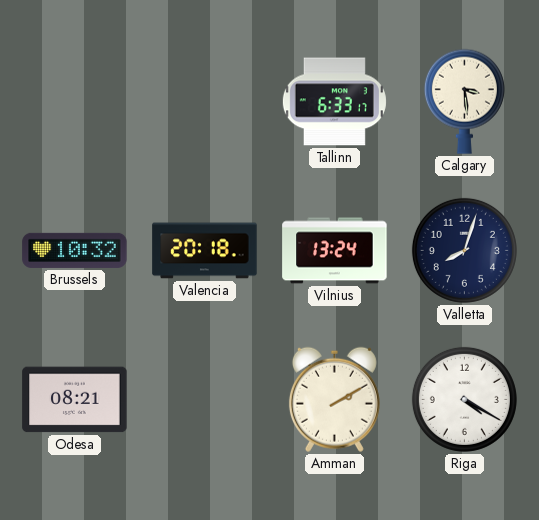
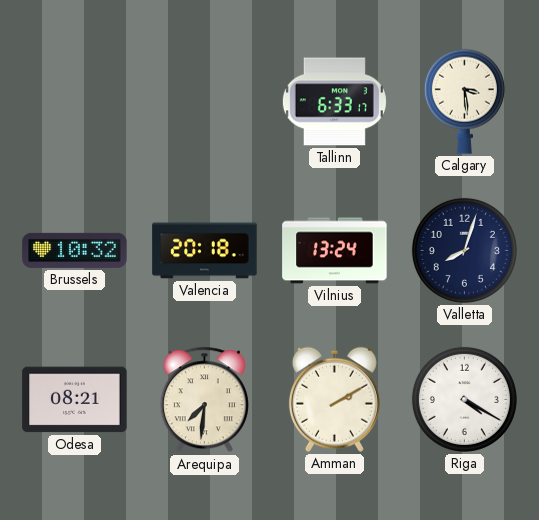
Arequipa: none -> 7:31 (204, 400)
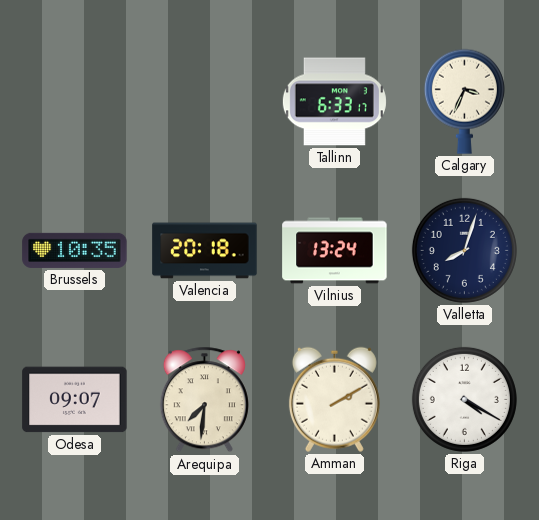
Calgary: 3:29 -> 3:34 (464, 101)
Brussels: 10:32 -> 10:35 (75, 250)
Odesa: 08:21 -> 09:07 (75, 400)
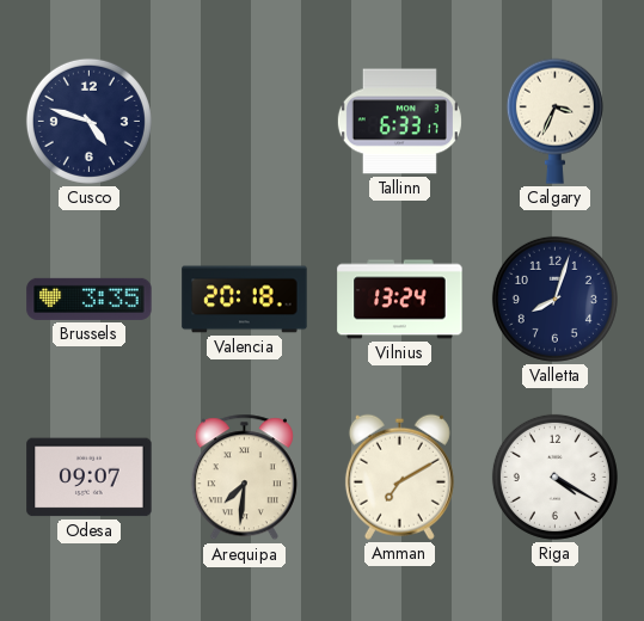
Cusco: none -> 4:48 (88, 121)
Brussels: 10:35 -> 3:35 (90, 299)
Amman: 2:10 -> 7:10 (399, 476)
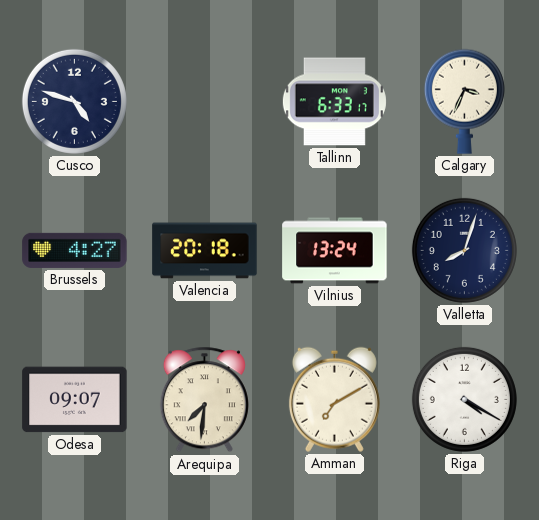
Brussels: 3:35 -> 4:27 (75, 250)
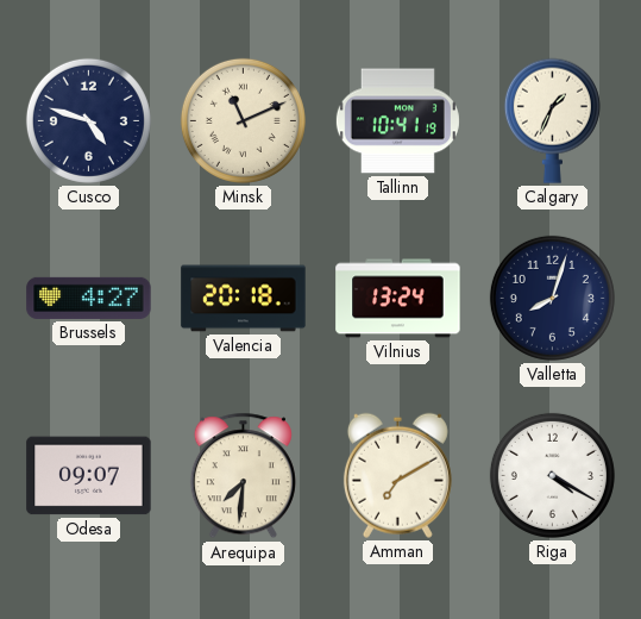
Minsk: none -> 11:11 (243, 120)
Tallinn: 6:33 -> 10:41 (397, 121)
Calgary: 3:34 -> 1:34 (552, 120)
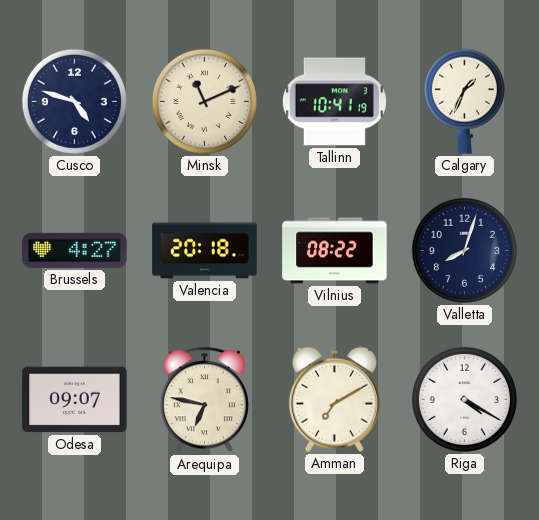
Vilnius: 13:24 -> 08:22 (335, 251)
Arequipa: 7:31 -> 6:47 (204, 400)
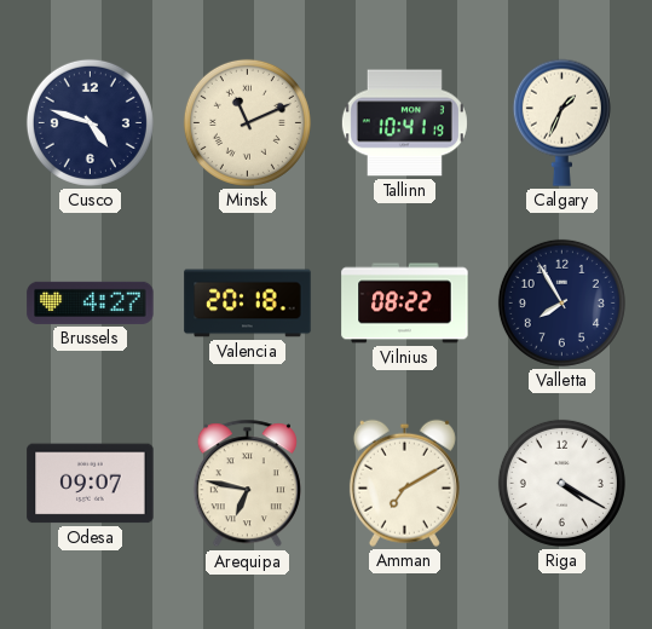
Valletta: 8:03 -> 7:55 (561, 302)
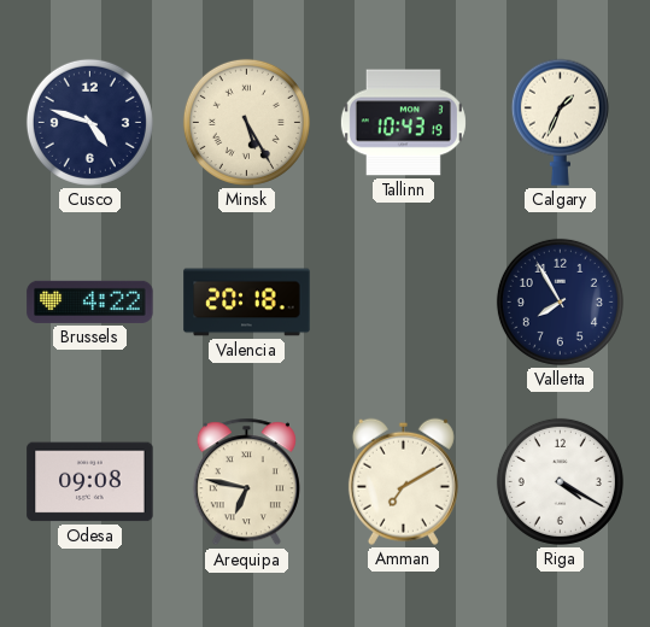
Minsk: 11:11 -> 5:25 (246, 122)
Tallinn: 10:41 -> 10:43 (403, 123)
Brussels: 4:27 -> 4:22 (90, 301)
Vilnius: 08:22 -> none (405, 304)
Odesa: 09:07 -> 09:08 (90, 482)
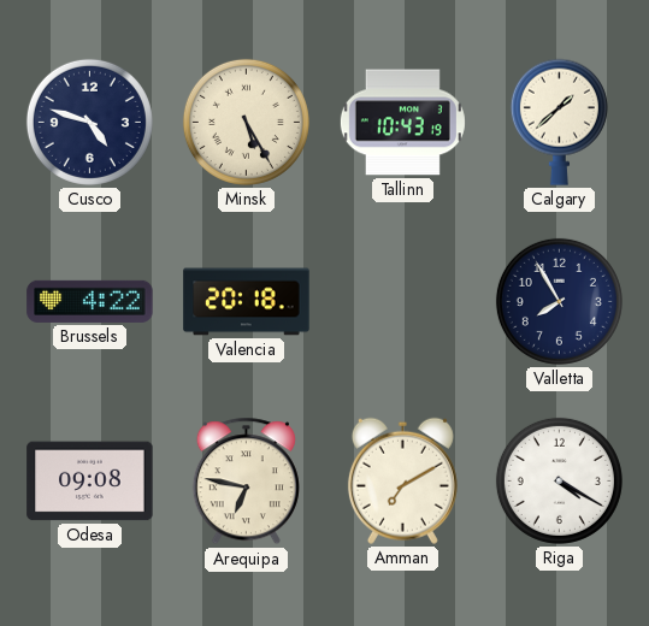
Calgary: 1:34 -> 1:38 (559, 122)
